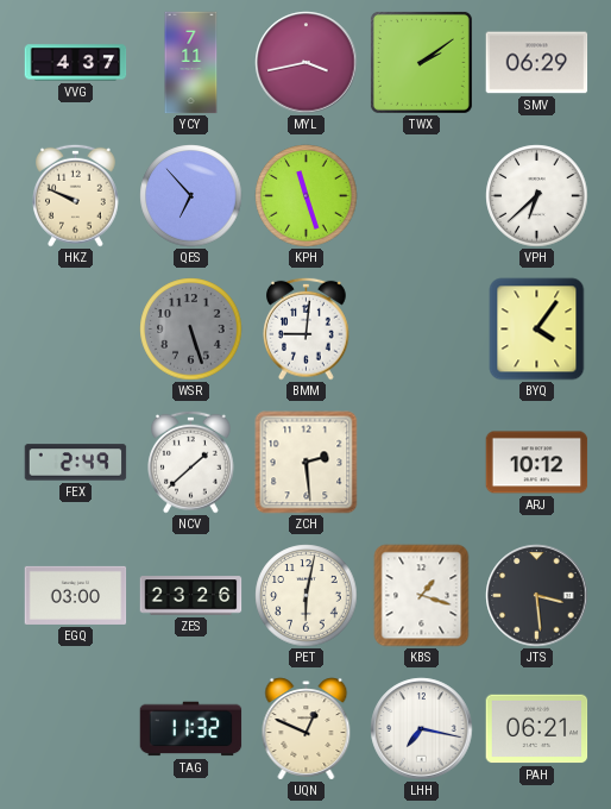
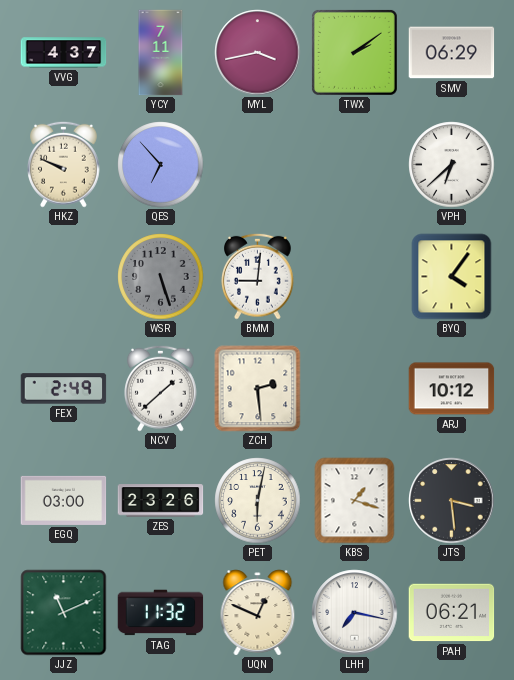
KPH: 11:27 -> none (307, 196)
JJZ: none -> 11:11 (64, 613)
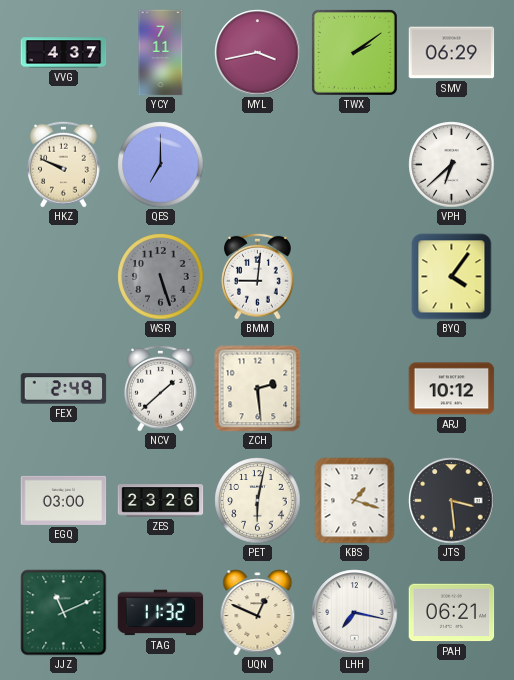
QES: 6:53 -> 7:00 (161, 165)
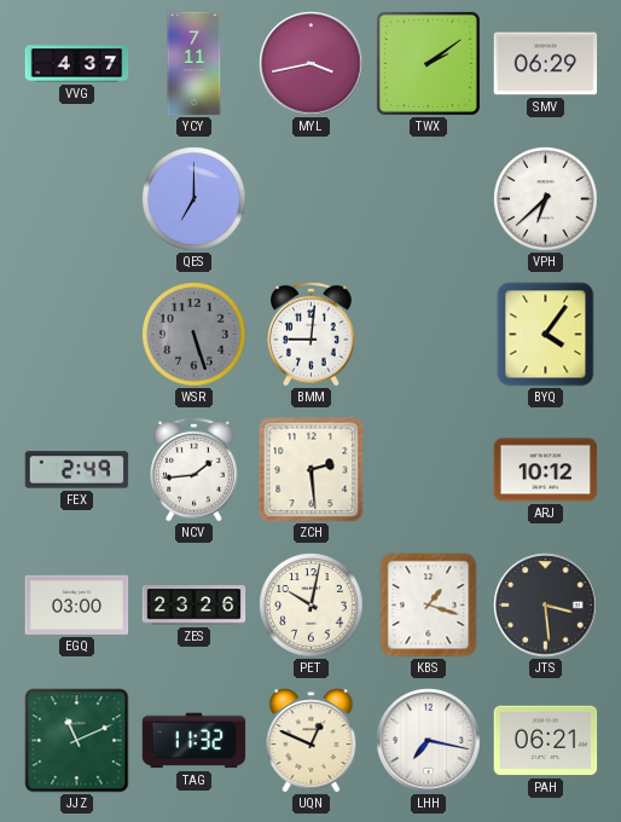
HKZ: 9:49 -> none (64, 164)
NCV: 1:38 -> 1:44 (195, 469)
PET: 6:02 -> 10:02 (312, 606)
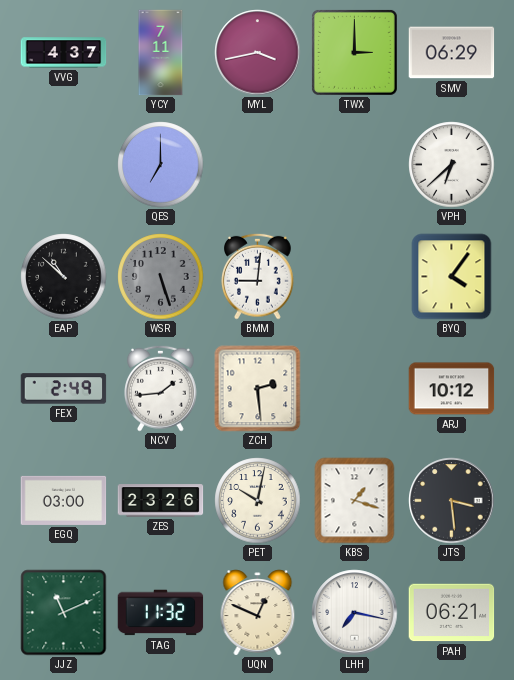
TWX: 2:09 -> 3:00 (354, 52)
EAP: none -> 10:52 (64, 277)
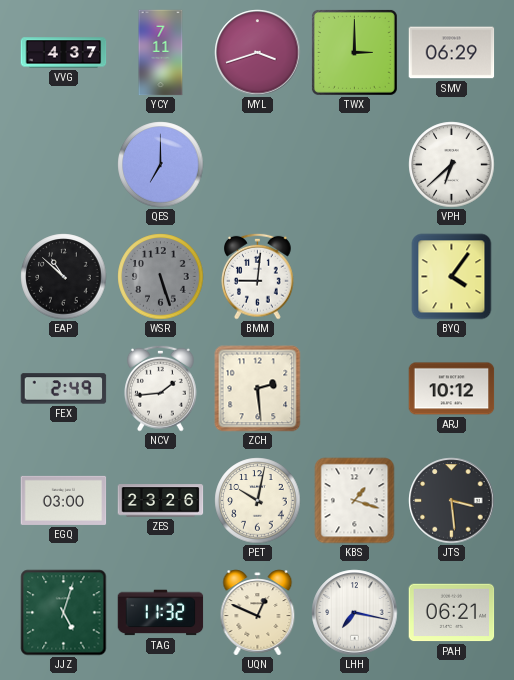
MYL: 3:43 -> 3:42 (258, 53)
JJZ: 11:11 -> 5:03 (64, 613)
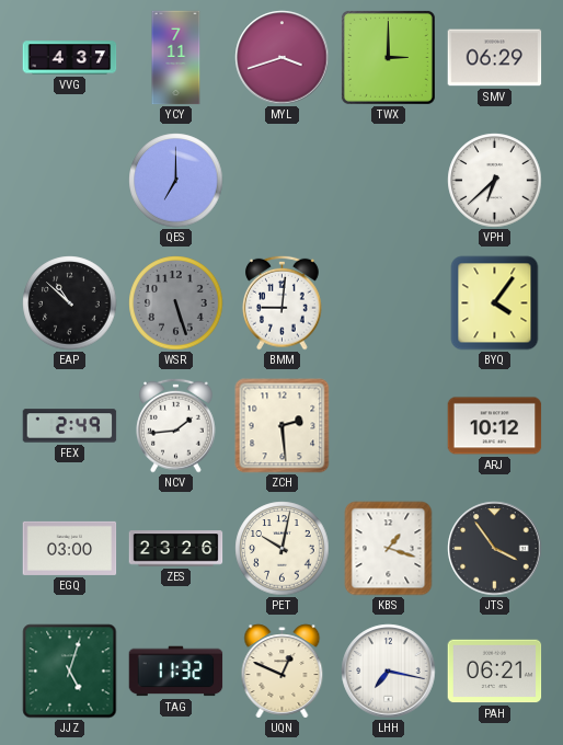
JTS: 3:29 -> 3:54 (495, 549)
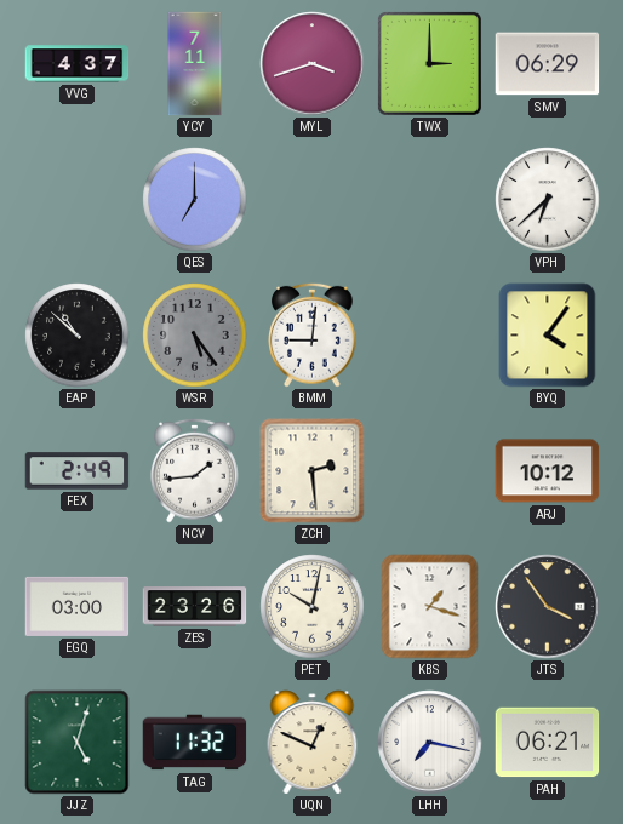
WSR: 5:27 -> 5:24 (195, 336)
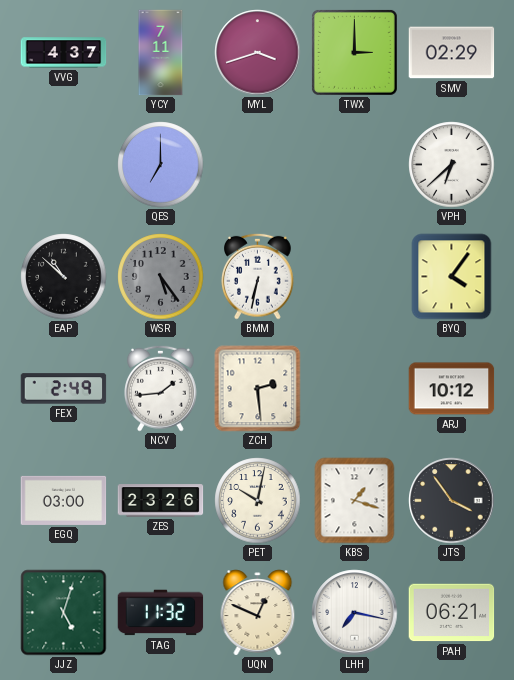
SMV: 06:29 -> 02:29 (452, 53)
BMM: 9:01 -> 6:32 (258, 276)
